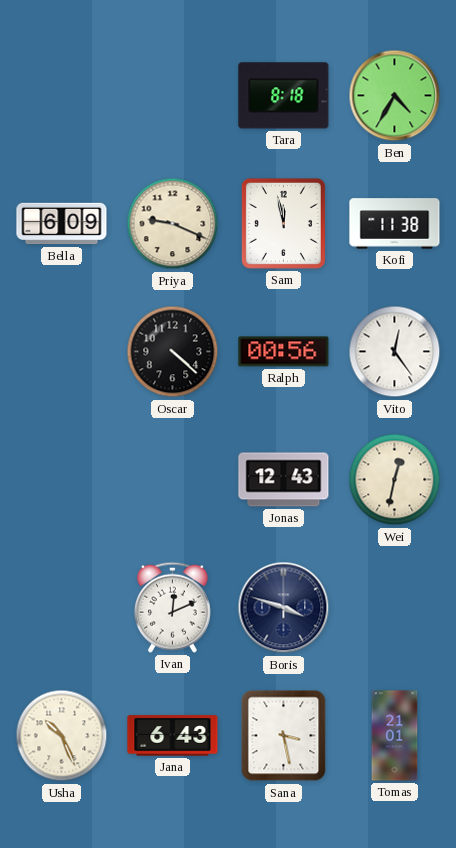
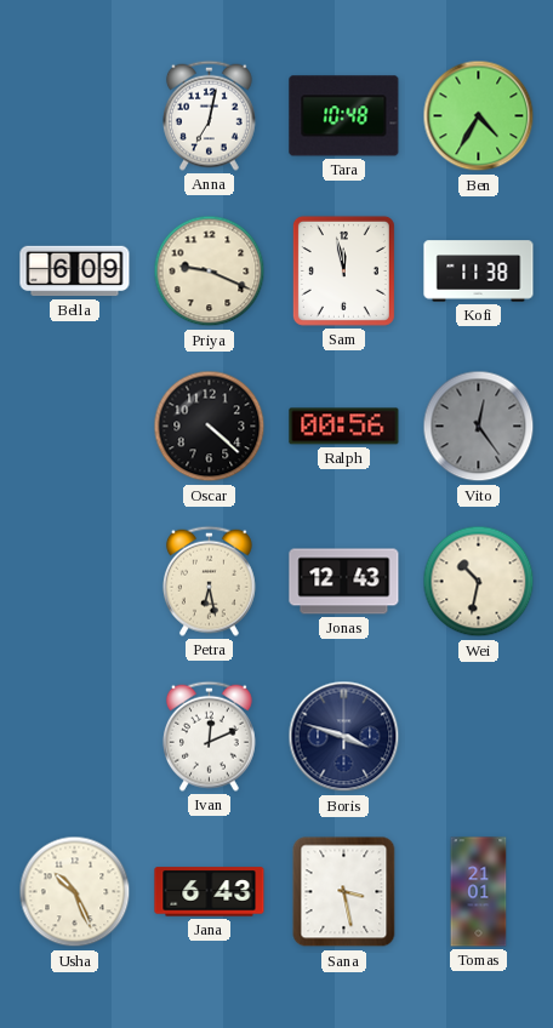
Anna: none -> 7:02 (209, 115)
Tara: 8:18 -> 10:48 (344, 116)
Vito dial: white -> grey (479, 427)
Petra: none -> 6:28 (209, 581)
Wei: 12:32 -> 10:32 (479, 582)
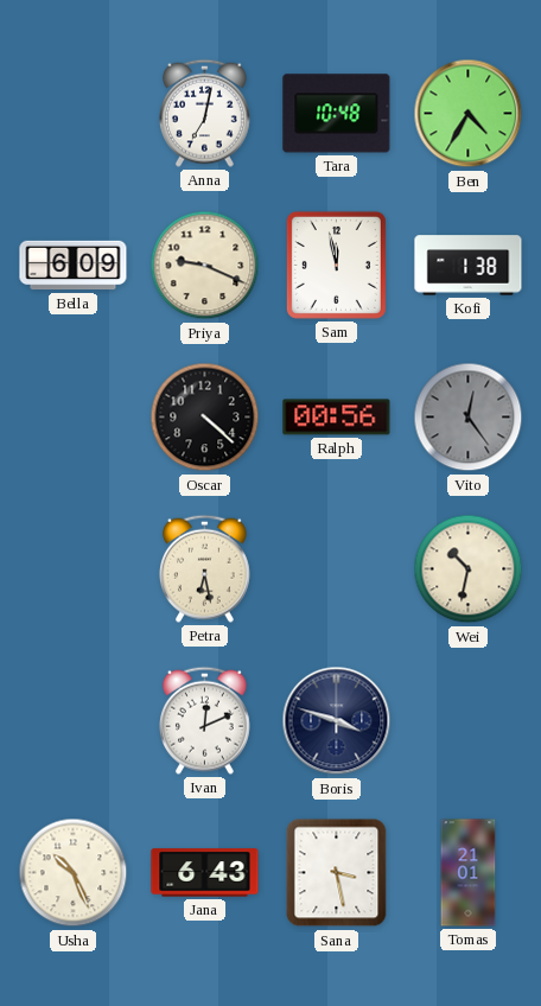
Kofi: 11:38 -> 1:38 (469, 266)
Jonas: 12:43 -> none (344, 582)
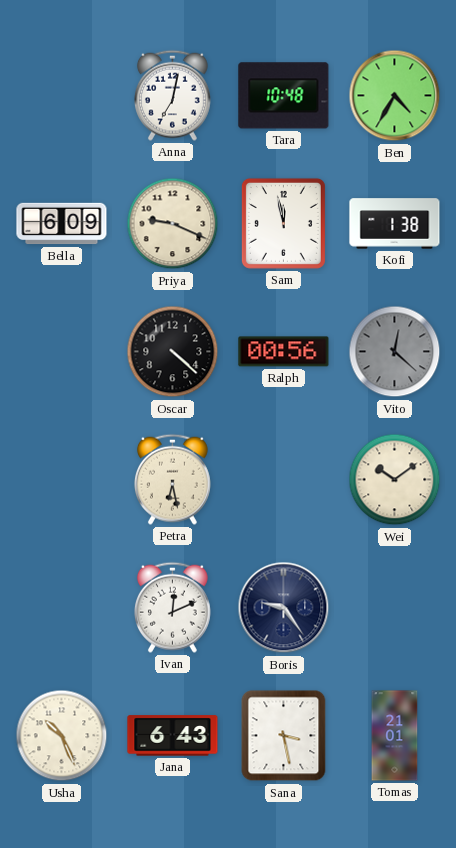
Vito: 12:24 -> 12:22 (395, 352)
Wei: 10:32 -> 10:09 (395, 480)
Boris: 3:48 -> 9:24 (284, 608)
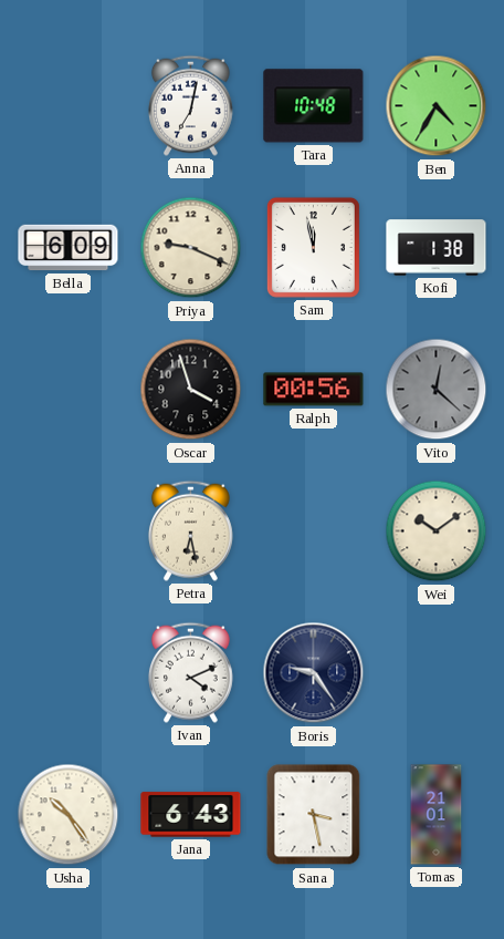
Oscar: 4:22 -> 3:57 (191, 390)
Ivan: 12:11 -> 4:11 (190, 672)
Usha: 10:26 -> 10:24 (69, 815)
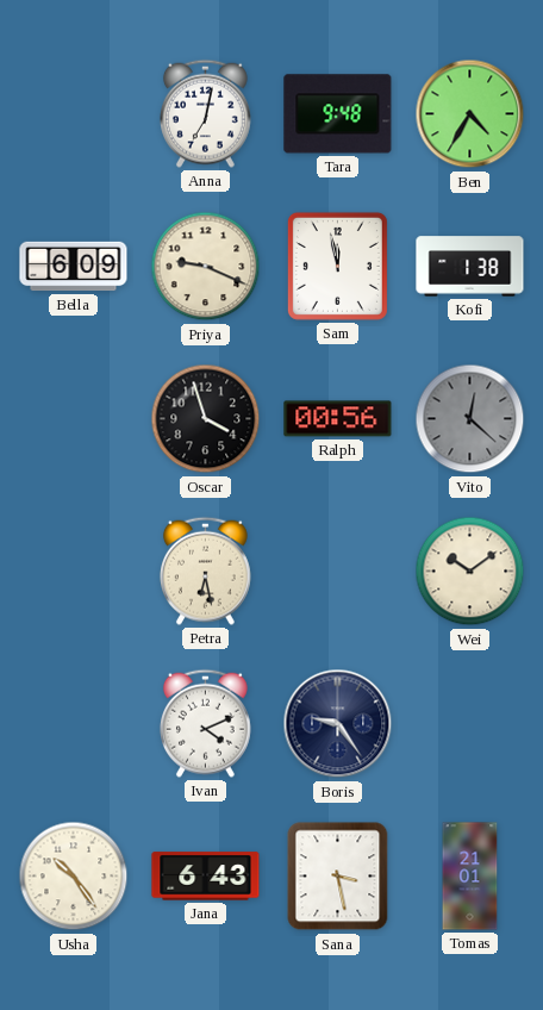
Tara: 10:48 -> 9:48 (338, 114)
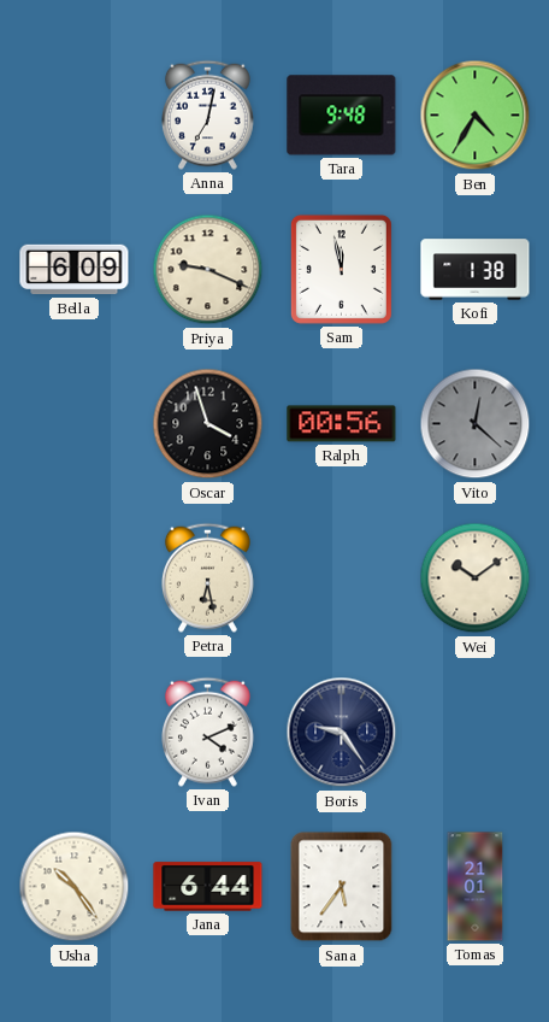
Jana: 6:43 -> 6:44 (208, 887)
Sana: 3:28 -> 5:36 (342, 887)
